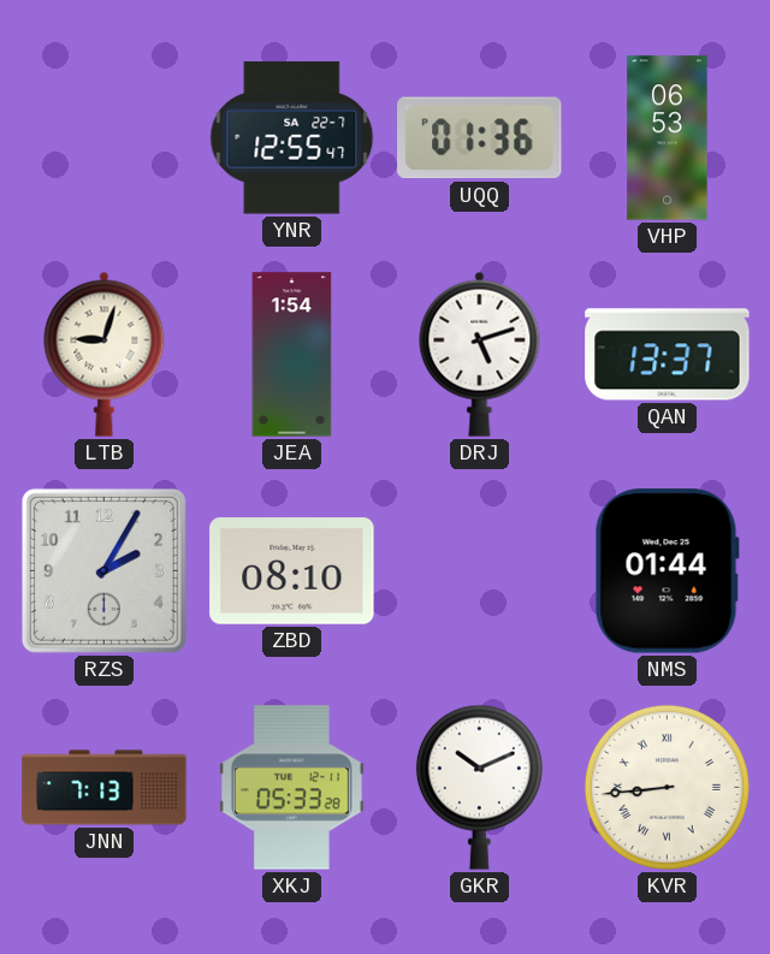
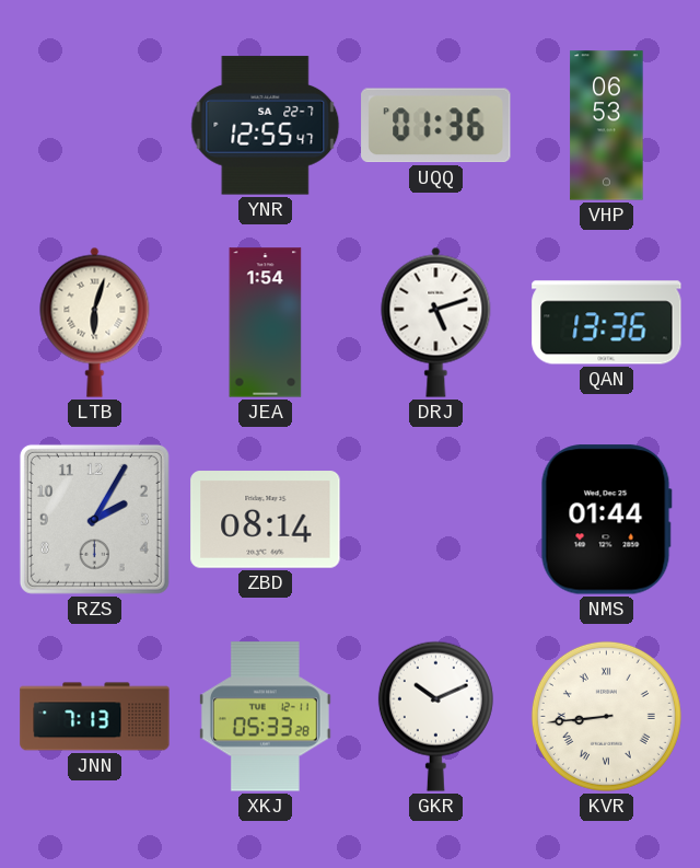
LTB: 9:03 -> 6:03 (95, 322)
QAN: 13:37 -> 13:36 (607, 323)
ZBD: 08:10 -> 08:14 (266, 520)
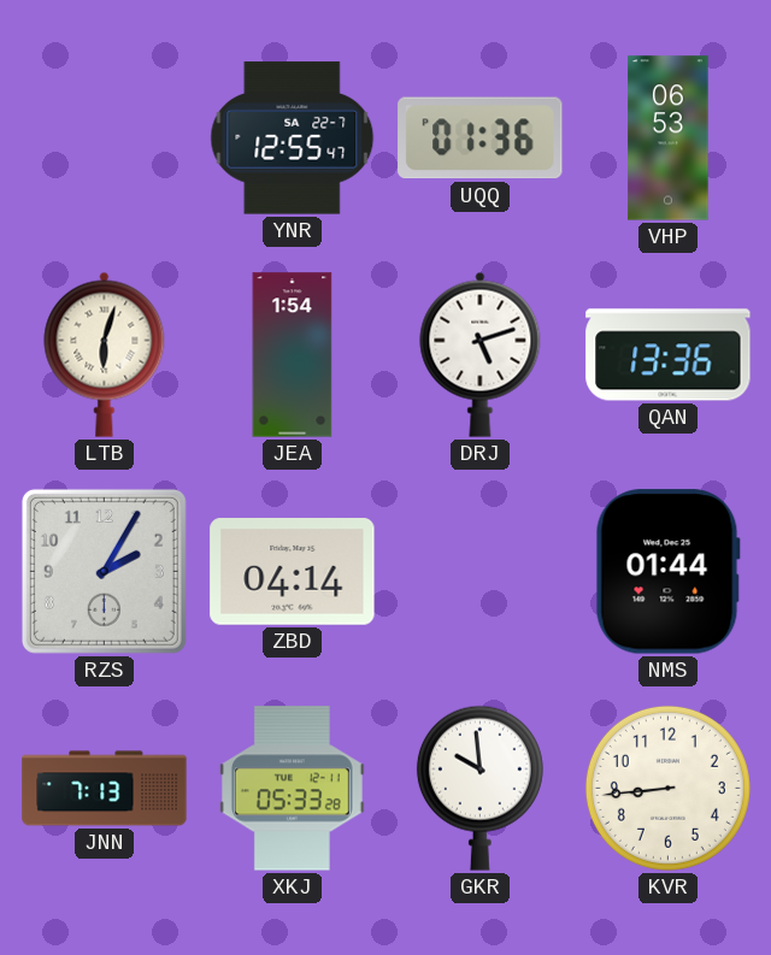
ZBD: 08:14 -> 04:14 (293, 572)
GKR: 10:11 -> 9:59 (479, 788)
KVR numerals: Roman -> Arabic (667, 788)
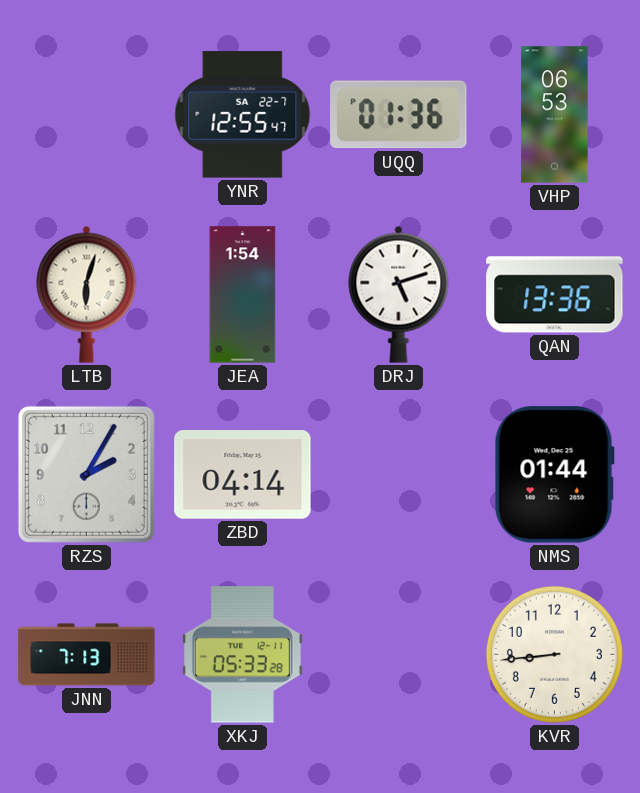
GKR: 9:59 -> none (479, 788)
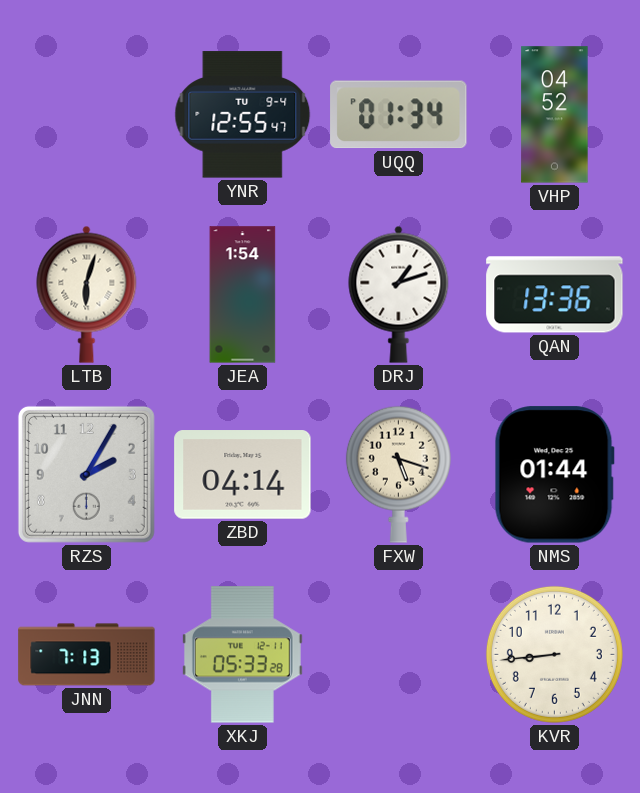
YNR date: SA 22-7 -> TU 9-4 (243, 115)
UQQ: 01:36 -> 01:34 (399, 115)
VHP: 06:53 -> 04:52 (555, 115)
DRJ: 5:12 -> 1:12 (399, 294)
FXW: none -> 5:18 (398, 474)
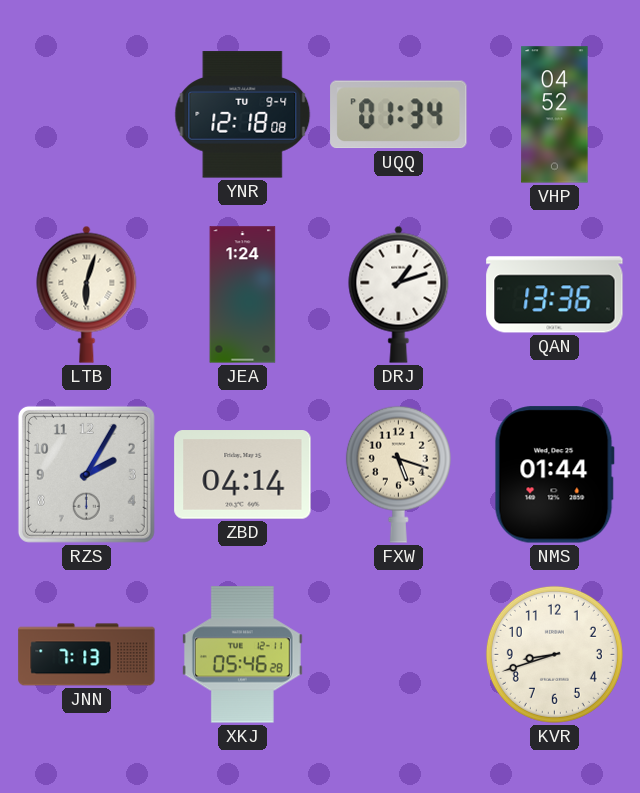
YNR: 12:55 -> 12:18 (243, 115)
JEA: 1:54 -> 1:24 (243, 295)
XKJ: 05:33 -> 05:46 (242, 655)
KVR: 8:44 -> 8:42 (554, 654)
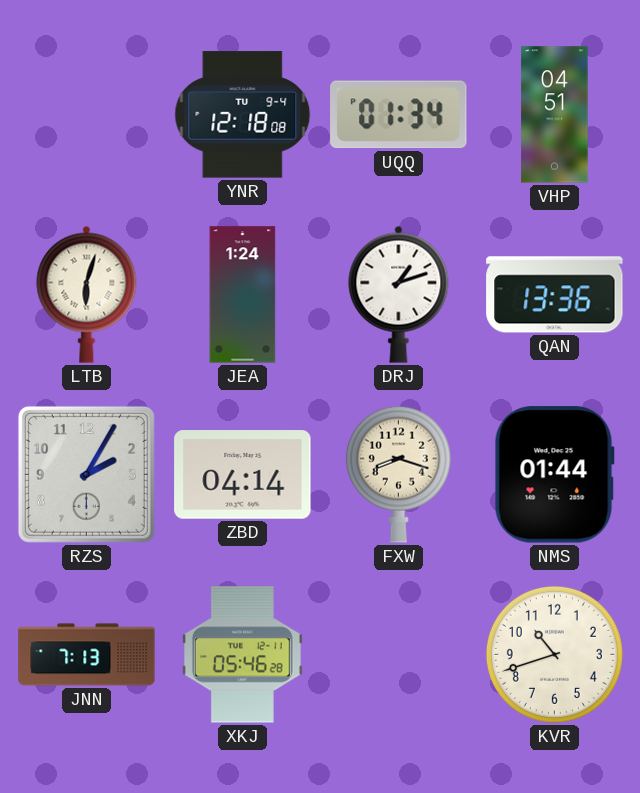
VHP: 04:52 -> 04:51 (555, 115)
FXW: 5:18 -> 8:18 (398, 474)
KVR: 8:42 -> 10:42 (554, 654)
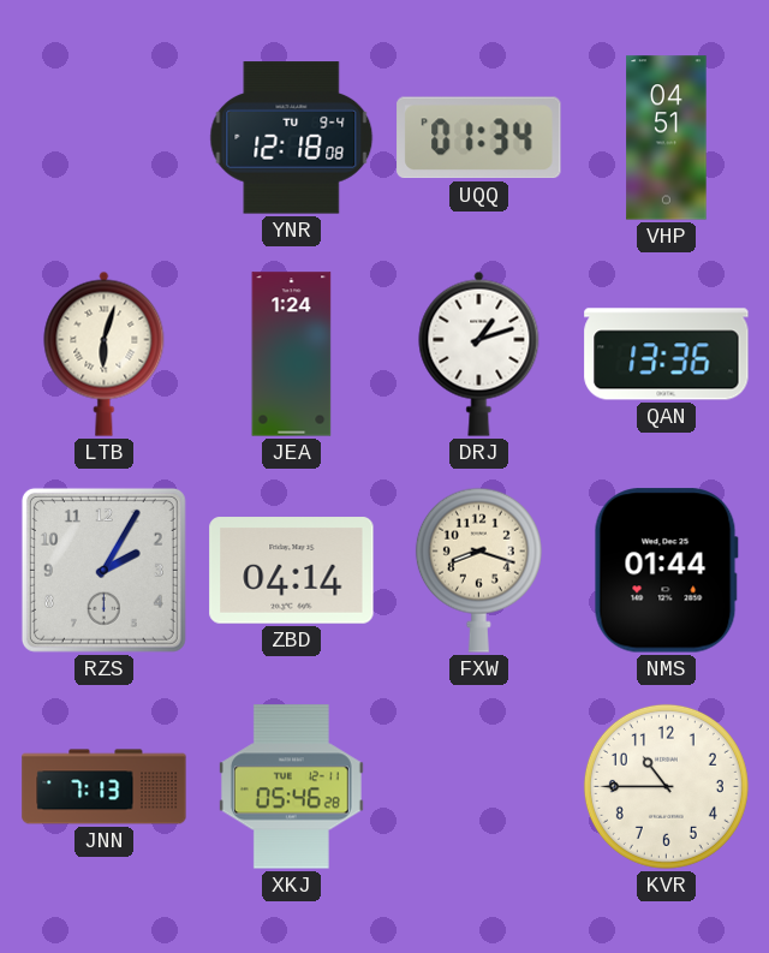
KVR: 10:42 -> 10:45 (666, 786)
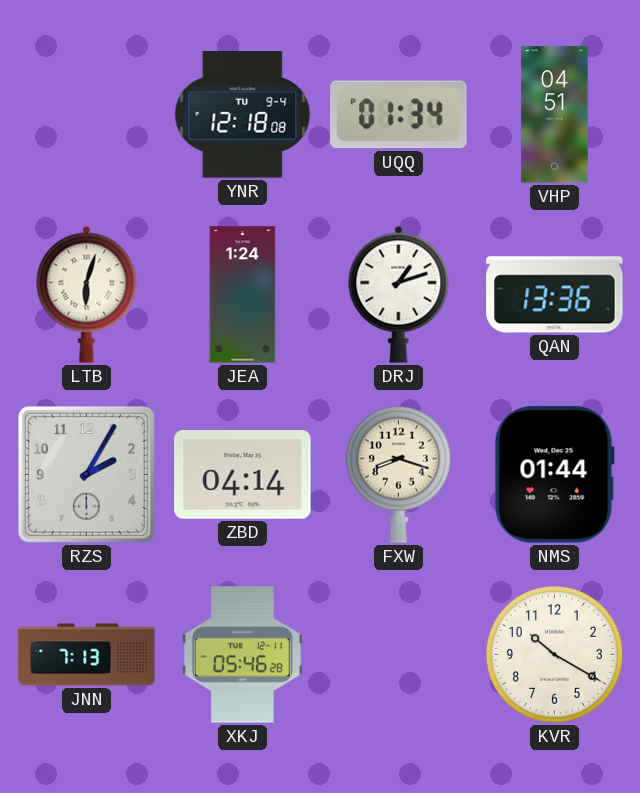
KVR: 10:45 -> 10:20 (554, 654)
